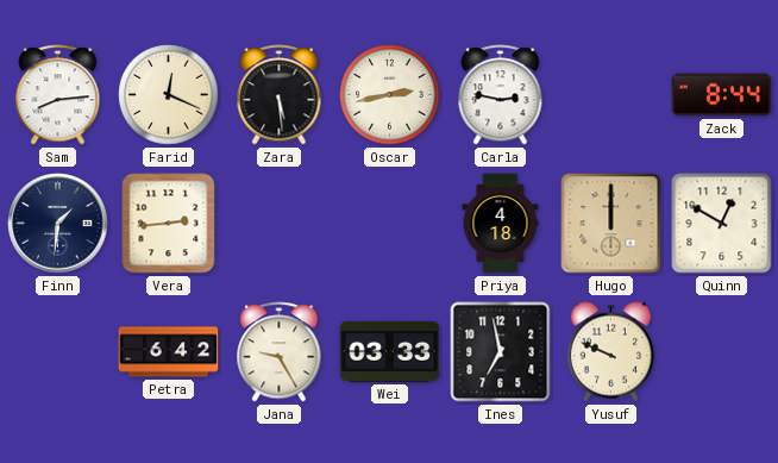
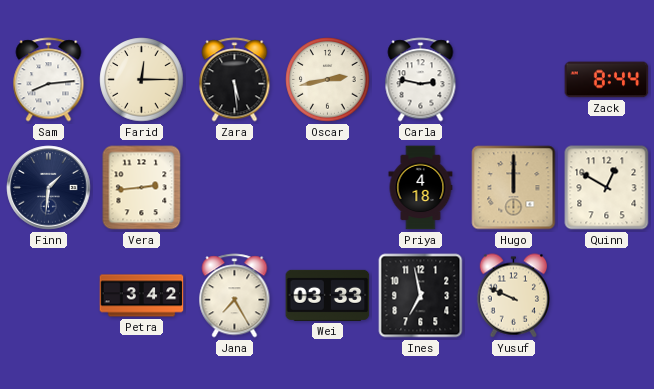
Farid: 12:19 -> 12:15 (142, 80)
Petra: 6:42 -> 3:42 (142, 296)
Jana: 9:25 -> 7:25 (235, 296)
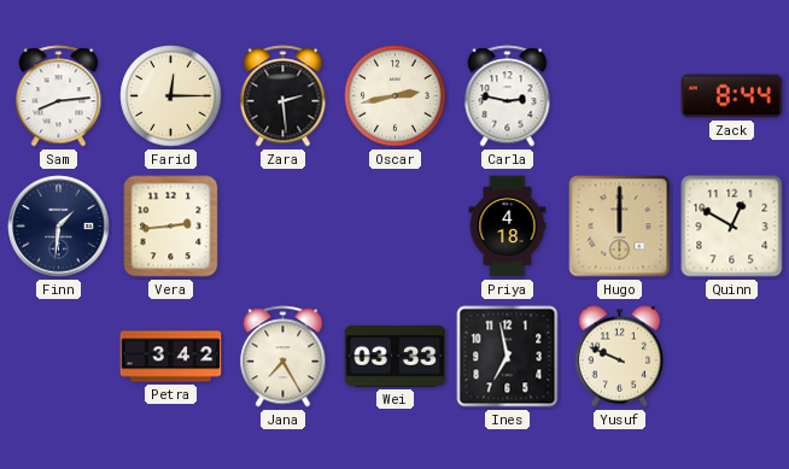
Zara: 5:29 -> 2:29 (284, 96)
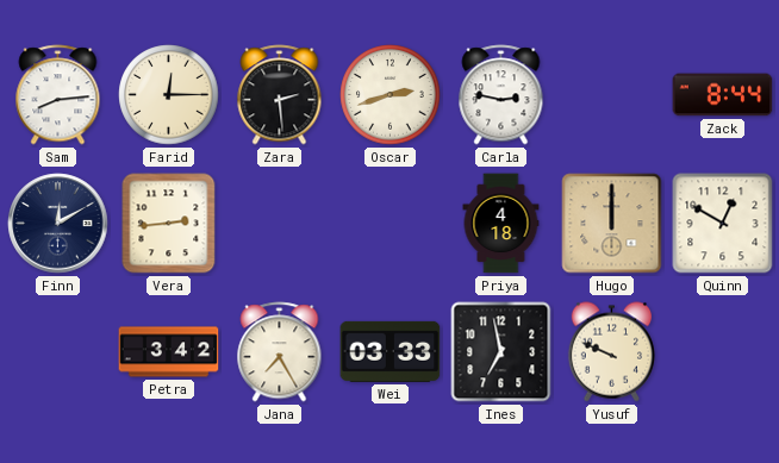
Oscar: 2:43 -> 2:42 (391, 95)
Finn: 1:31 -> 12:10 (58, 224)
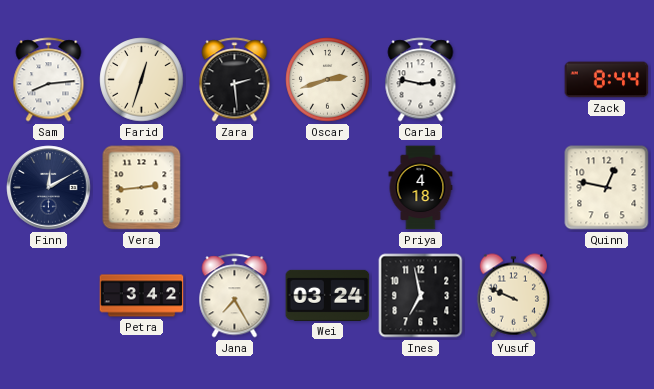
Farid: 12:15 -> 12:33 (142, 80)
Hugo: 12:00 -> none (612, 224)
Quinn: 12:50 -> 12:47 (607, 188)
Wei: 03:33 -> 03:24 (328, 295)
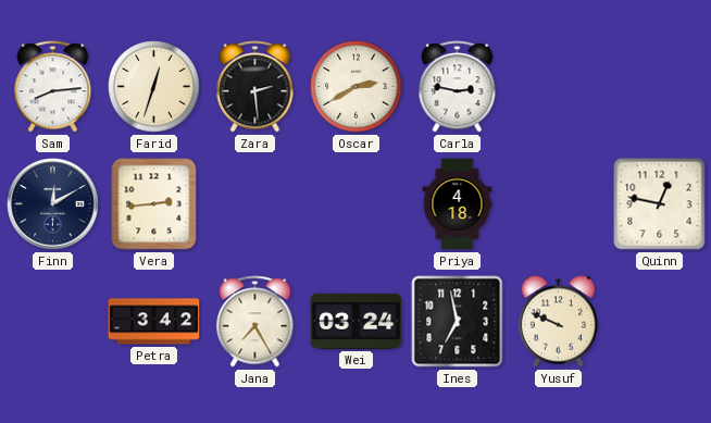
Oscar: 2:42 -> 2:40 (357, 87)
Zack: 8:44 -> none (607, 80)
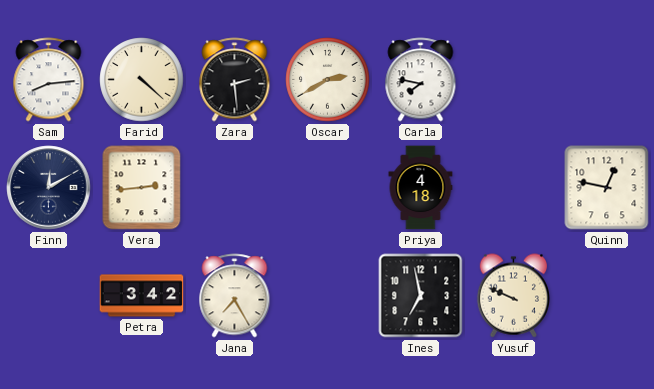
Farid: 12:33 -> 4:22 (142, 80)
Carla: 2:47 -> 7:47 (421, 80)
Wei: 03:24 -> none (357, 321)
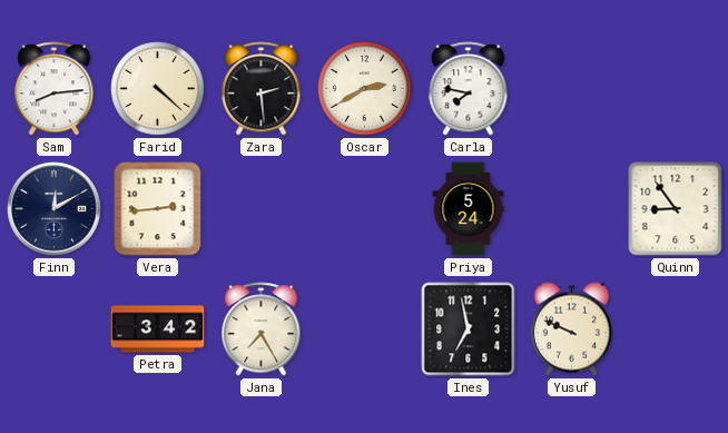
Priya: 4:18 -> 5:24 (469, 209)
Quinn: 12:47 -> 8:54 (676, 209)
